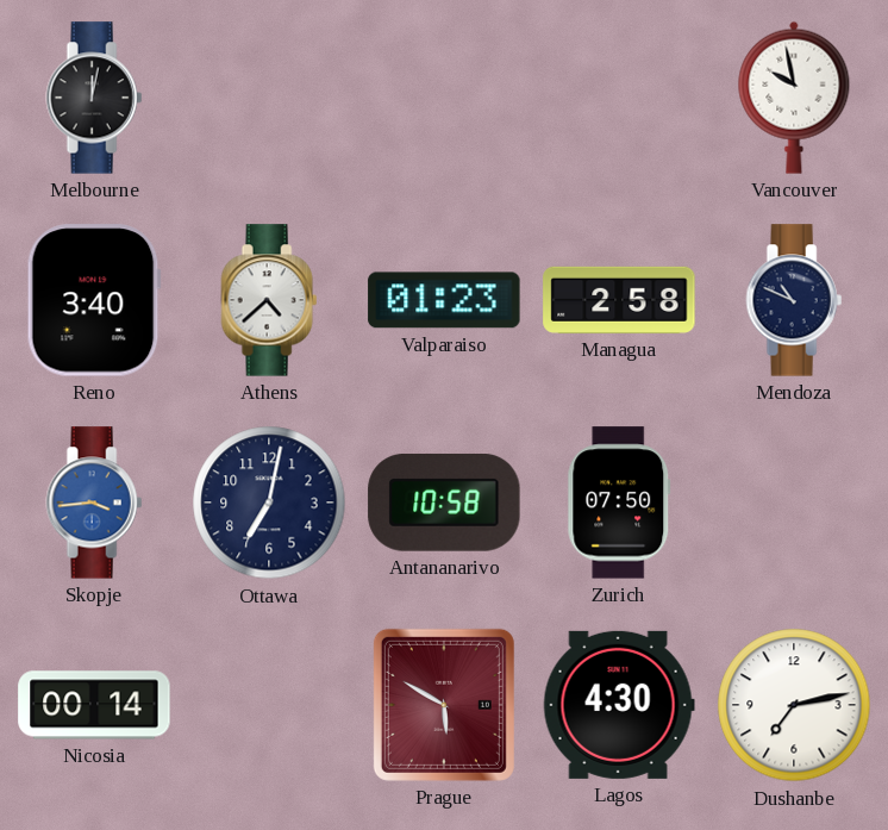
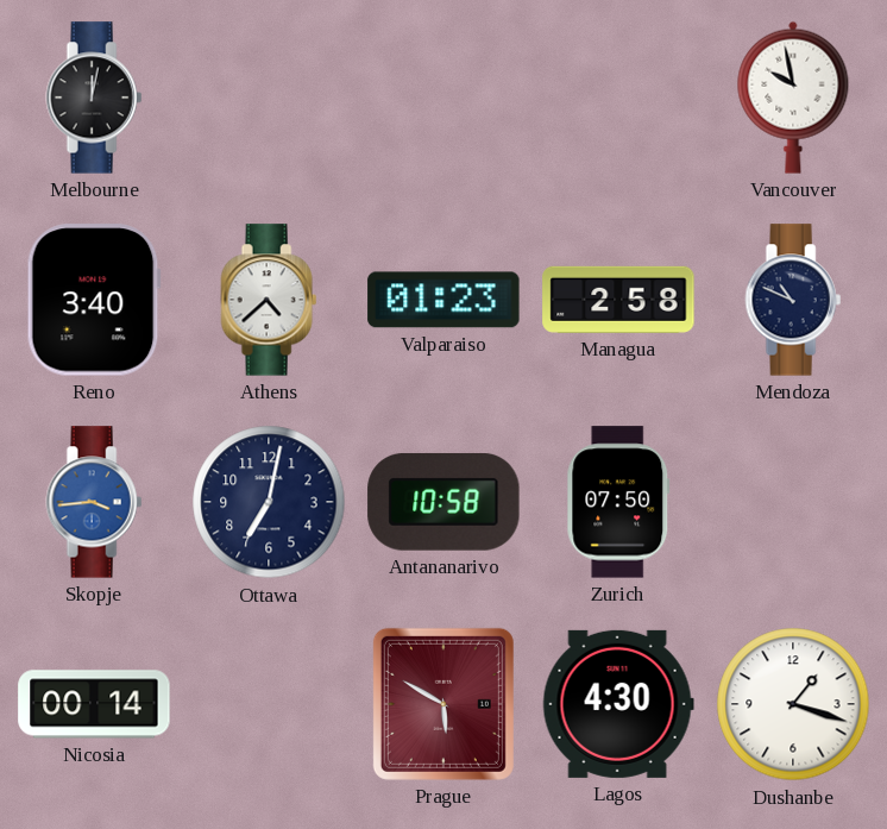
Dushanbe: 7:13 -> 1:18 (793, 704)
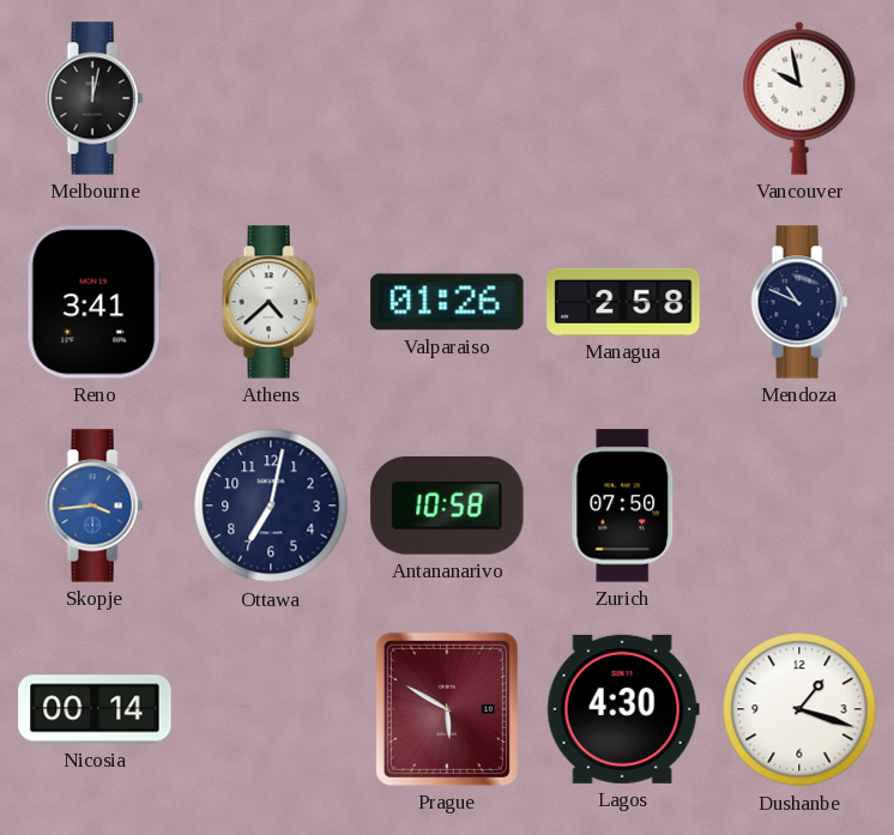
Reno: 3:40 -> 3:41 (95, 302)
Valparaiso: 01:23 -> 01:26 (447, 302)
